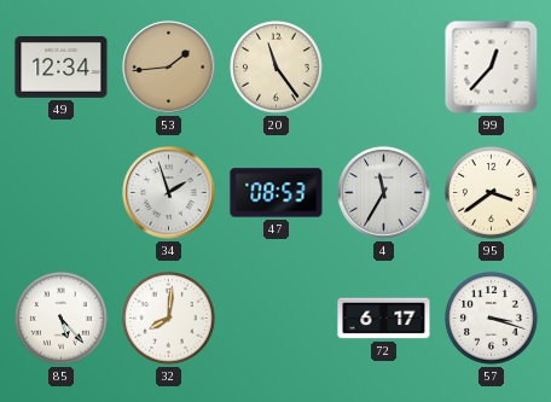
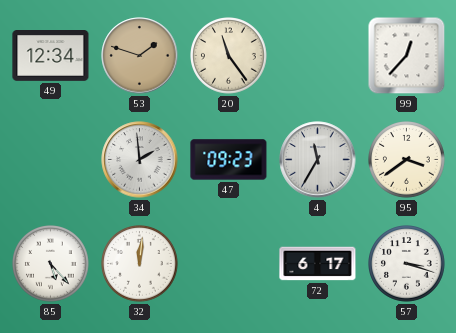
53: 1:44 -> 1:48 (140, 56)
34: 1:57 -> 1:59 (140, 160)
47: 08:53 -> 09:23 (229, 160)
32: 8:01 -> 12:01 (140, 264)
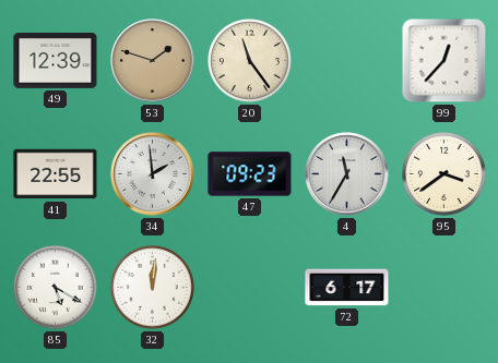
49: 12:34 -> 12:39 (56, 61)
41: none -> 22:55 (56, 174)
85: 5:23 -> 5:20 (56, 288)
57: 3:18 -> none (407, 264)
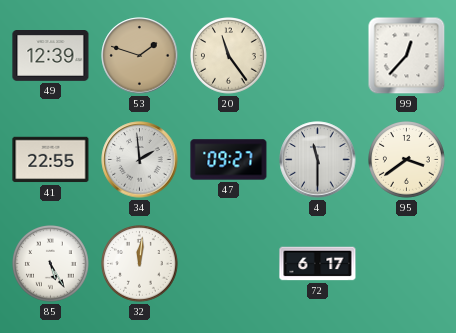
47: 09:23 -> 09:27 (229, 160)
4: 11:35 -> 11:30 (318, 160)
85: 5:20 -> 5:25 (51, 264)
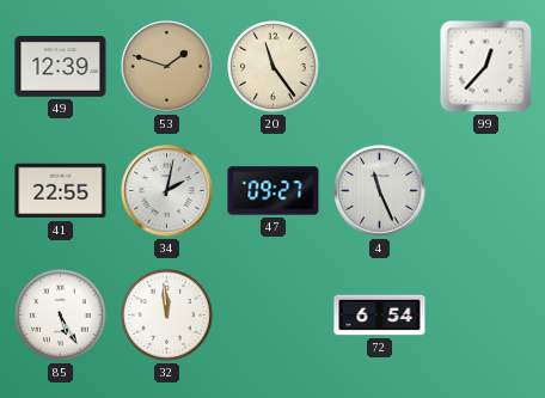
34: 1:59 -> 2:02 (167, 191)
4: 11:30 -> 11:26 (380, 191)
95: 3:39 -> none (407, 160)
32: 12:01 -> 11:59 (167, 316)
72: 6:17 -> 6:54 (380, 316)
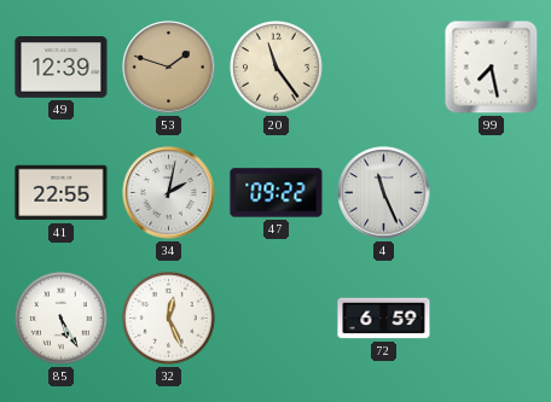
99: 12:37 -> 7:28 (492, 68)
47: 09:27 -> 09:22 (277, 193)
32: 11:59 -> 12:26 (169, 319)
72: 6:54 -> 6:59 (384, 319)
